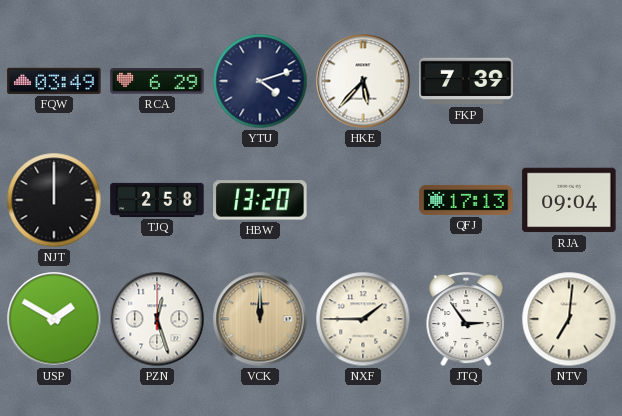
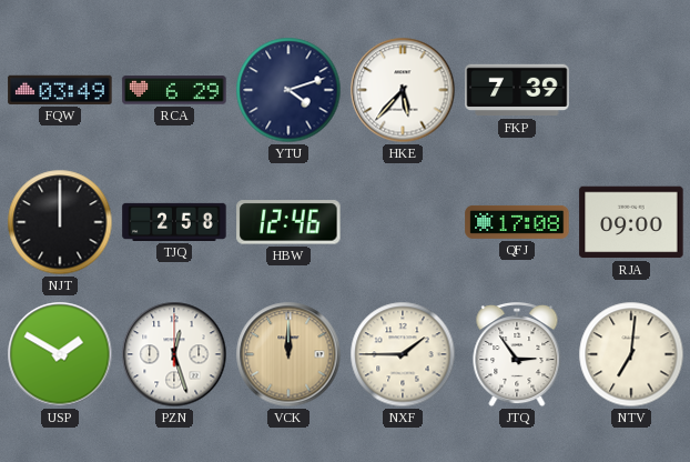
HBW: 13:20 -> 12:46 (288, 222)
QFJ: 17:13 -> 17:08 (517, 222)
RJA: 09:04 -> 09:00 (631, 222)
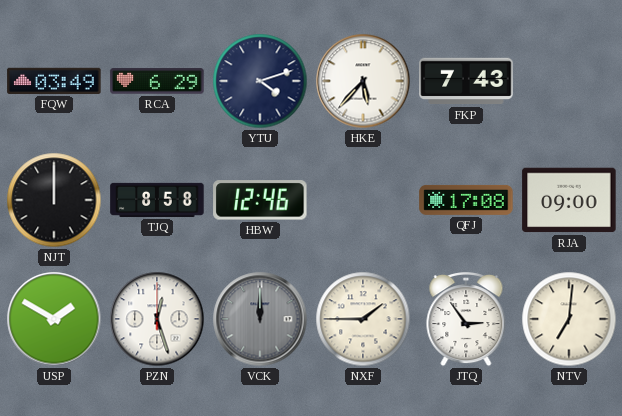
FKP: 7:39 -> 7:43 (466, 81)
TJQ: 2:58 -> 8:58 (157, 200)
VCK dial: champagne -> grey (260, 319)
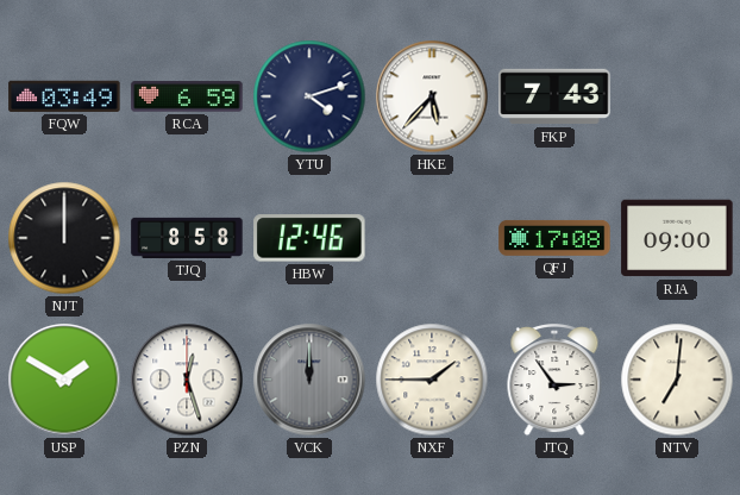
RCA: 6:29 -> 6:59 (187, 96)
